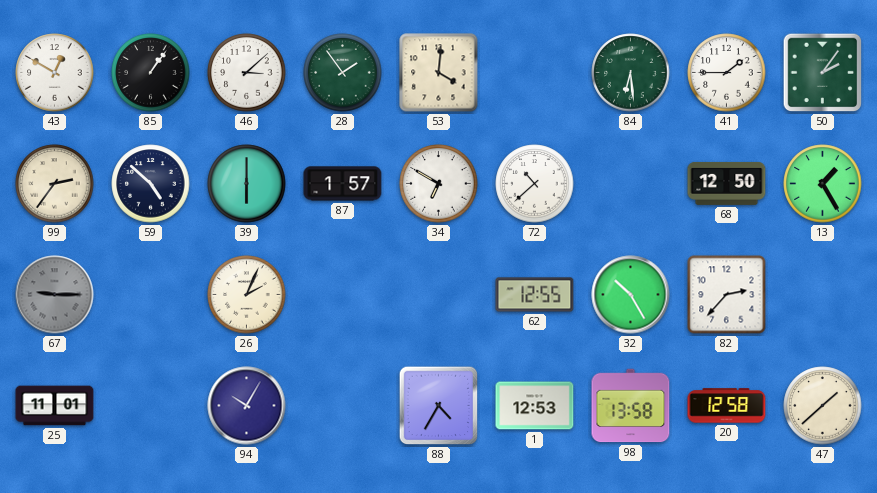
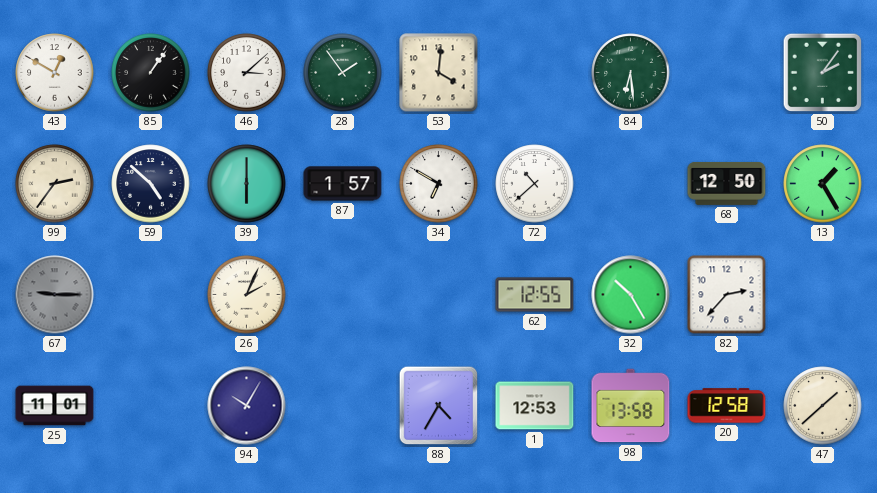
41: 1:45 -> none (727, 73)
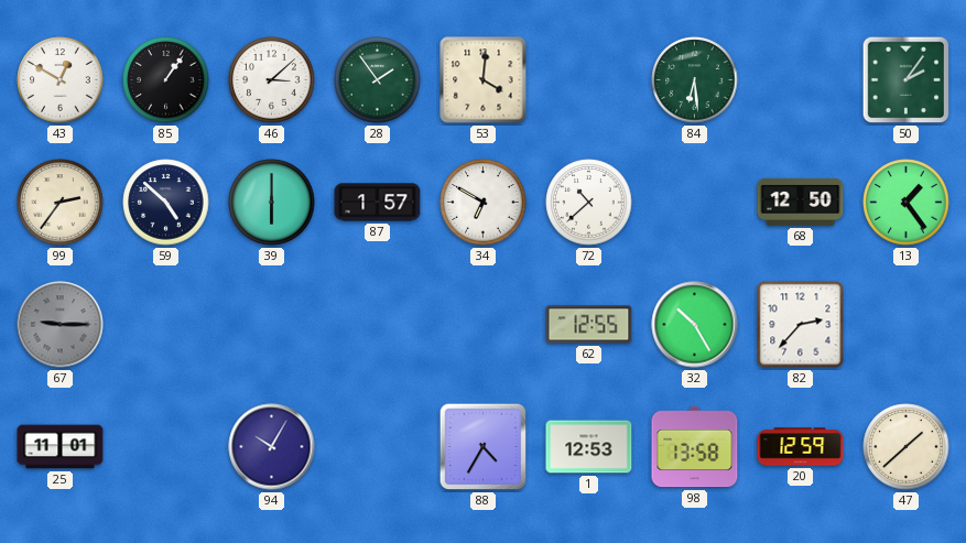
13: 1:25 -> 1:24 (907, 203)
26: 2:04 -> none (247, 295)
20: 12:58 -> 12:59 (801, 447)
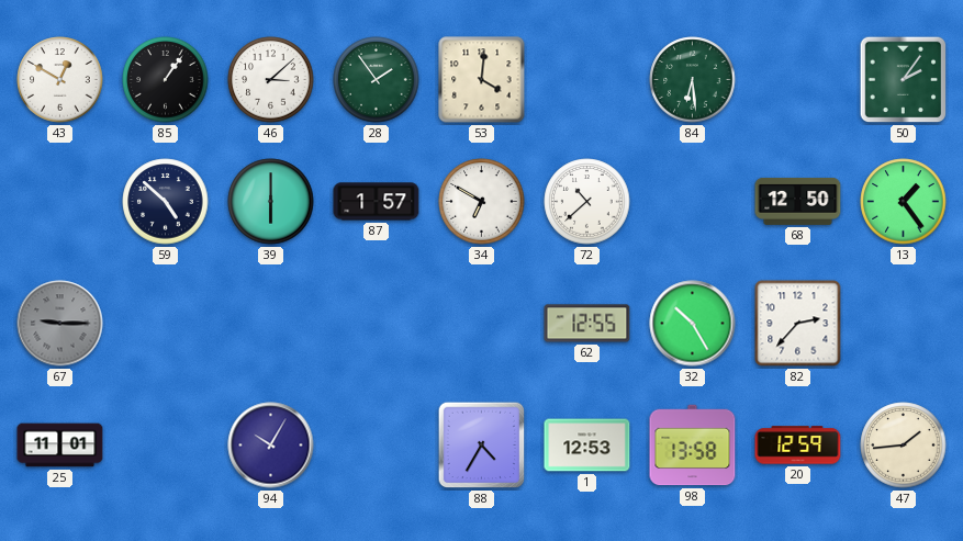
99: 2:36 -> none (61, 203)
47: 1:38 -> 1:44 (904, 446)
